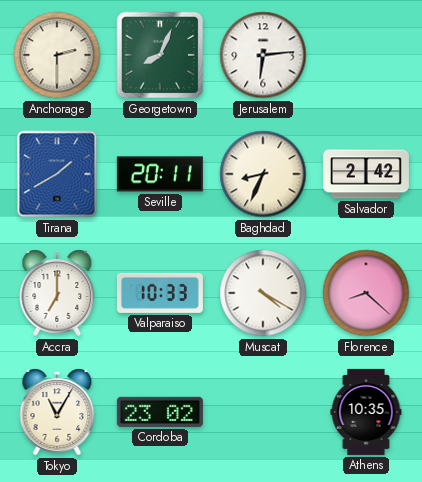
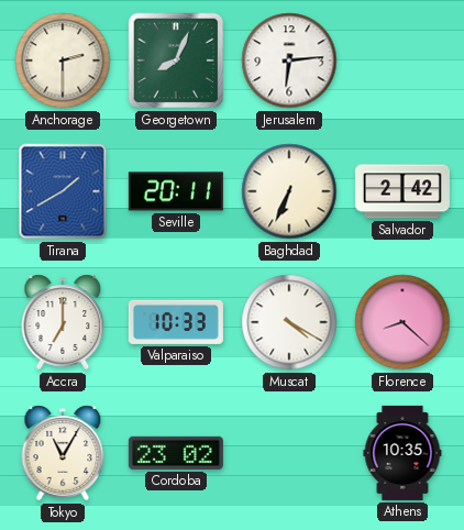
Baghdad: 8:34 -> 6:34 (289, 191)
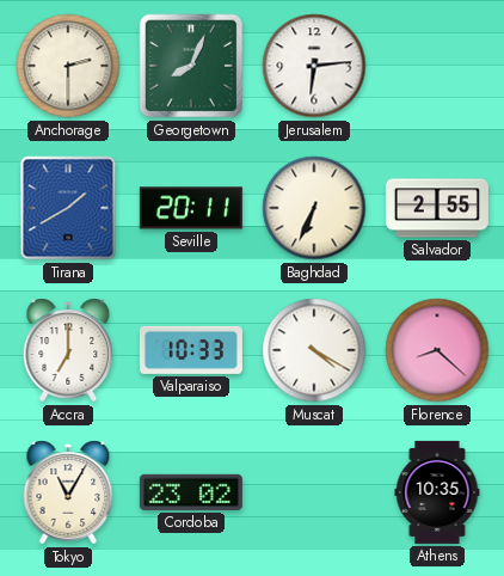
Salvador: 2:42 -> 2:55 (437, 208)
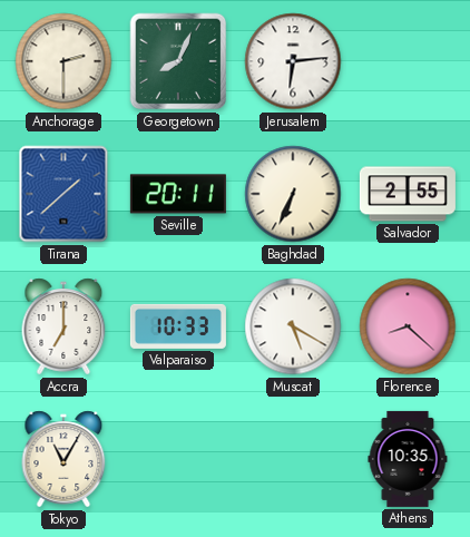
Tirana: 1:40 -> 1:38 (63, 194)
Muscat: 4:20 -> 5:20 (293, 326)
Cordoba: 23:02 -> none (191, 492)
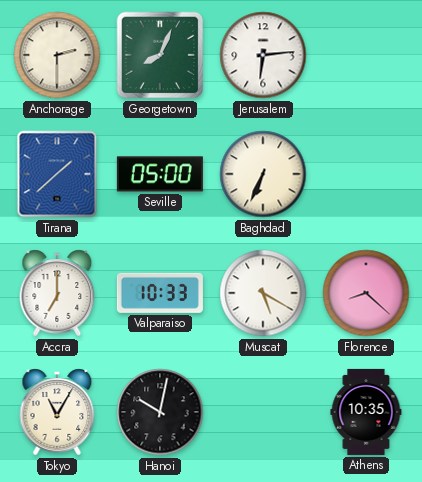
Seville: 20:11 -> 05:00 (160, 174)
Salvador: 2:55 -> none (408, 194)
Hanoi: none -> 10:02 (160, 412)
